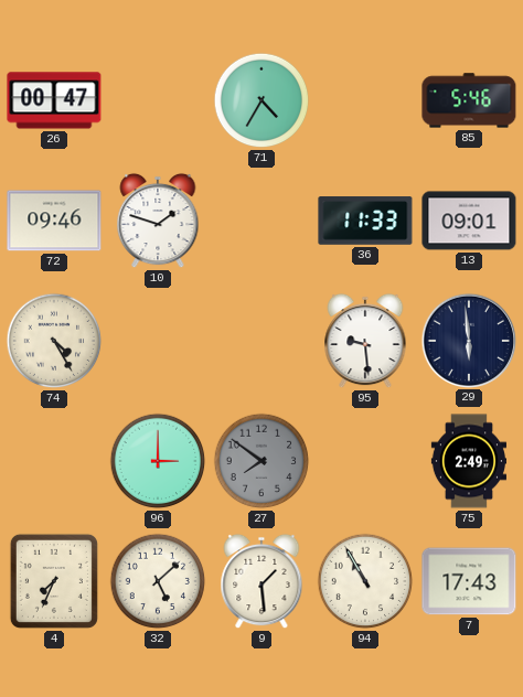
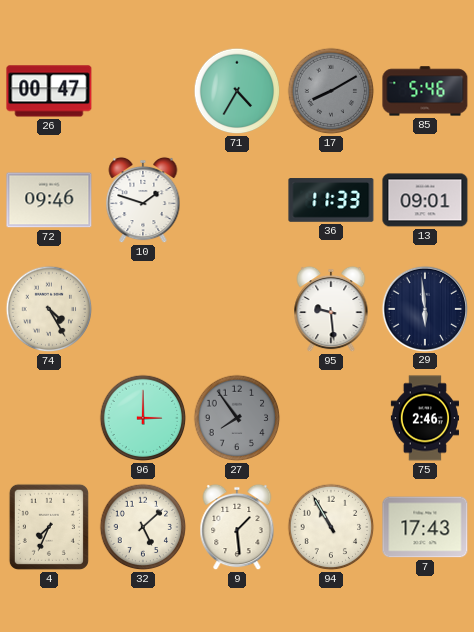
17: none -> 8:10 (331, 91)
27: 7:51 -> 7:54 (237, 418)
75: 2:49 -> 2:46 (424, 418)
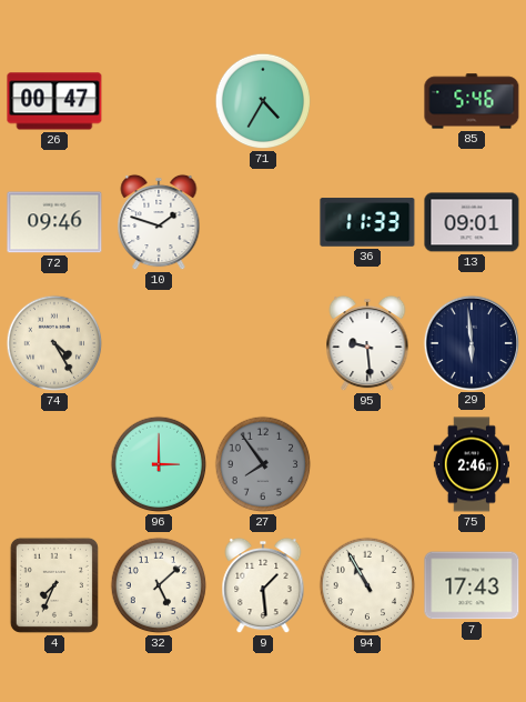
17: 8:10 -> none (331, 91)
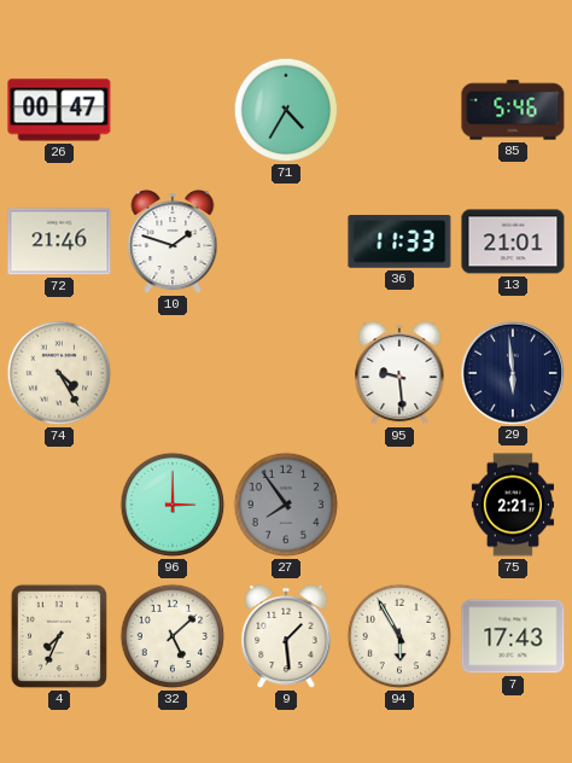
72: 09:46 -> 21:46 (59, 241)
13: 09:01 -> 21:01 (513, 241)
75: 2:46 -> 2:21 (512, 505)
94: 10:55 -> 5:55 (399, 636)
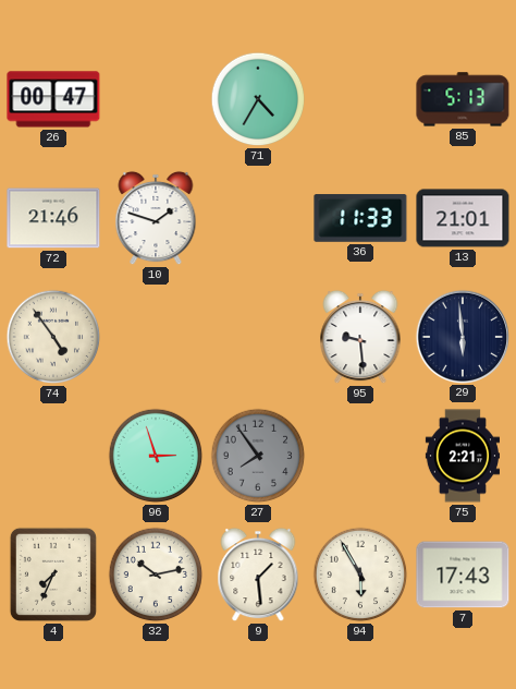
85: 5:46 -> 5:13 (463, 99)
74: 4:25 -> 4:54 (53, 337)
96: 3:00 -> 2:57 (156, 456)
32: 5:08 -> 10:13 (156, 575)
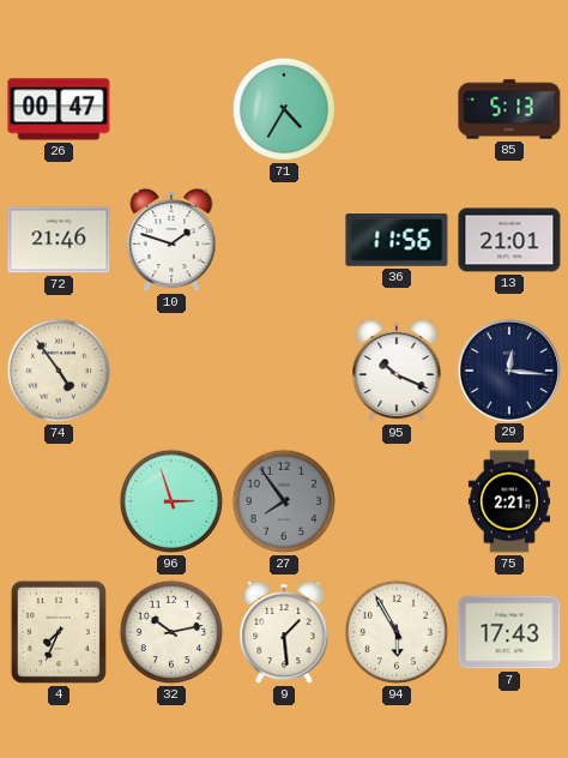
36: 11:33 -> 11:56 (397, 240)
95: 9:29 -> 10:19 (397, 371)
29: 5:59 -> 12:16 (508, 369)
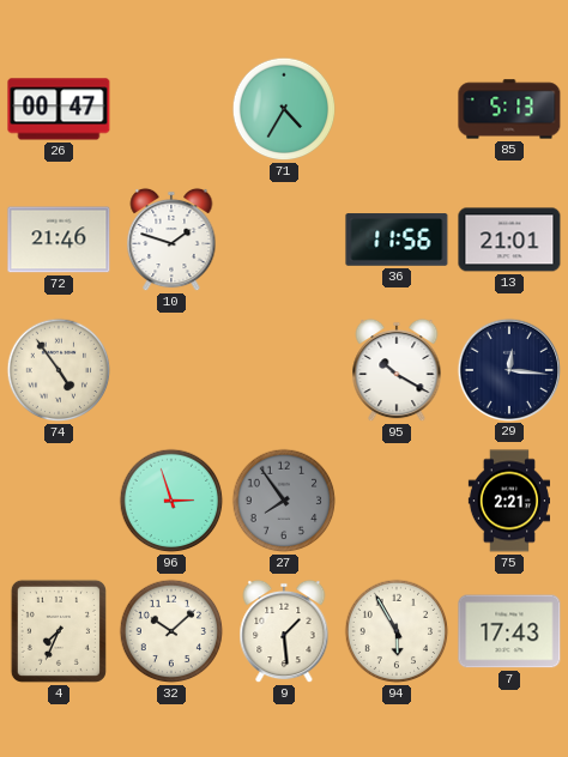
95: 10:19 -> 10:20 (397, 370)
32: 10:13 -> 10:08 (171, 631)
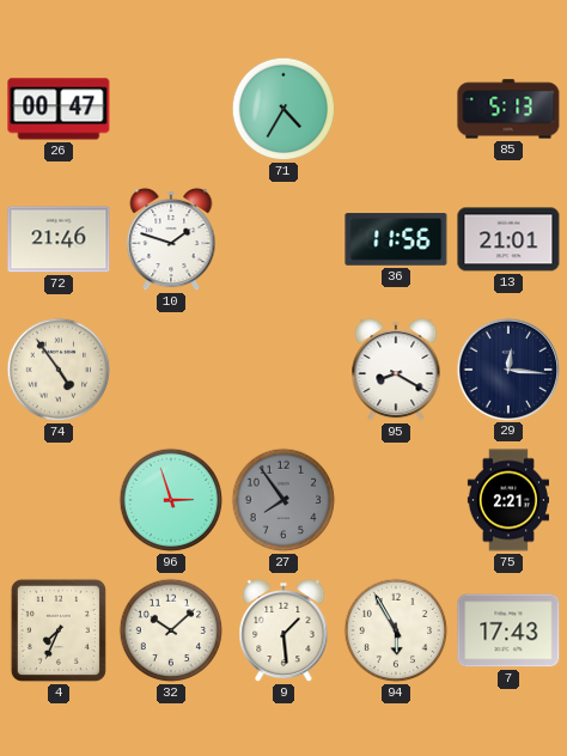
95: 10:20 -> 8:20 (396, 370)
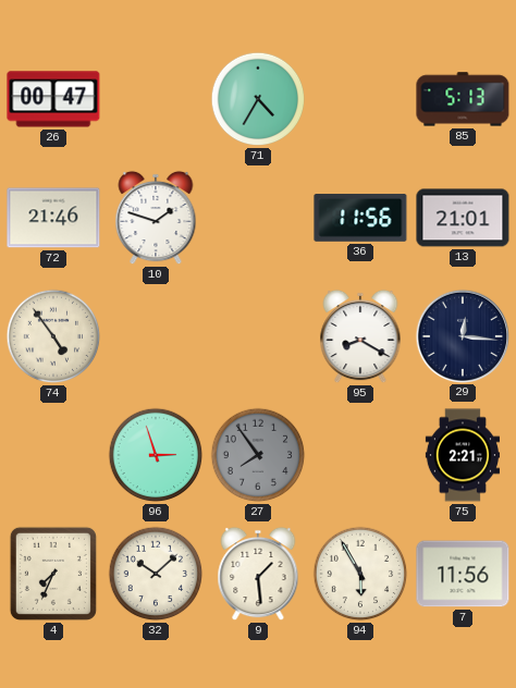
7: 17:43 -> 11:56 (463, 574)
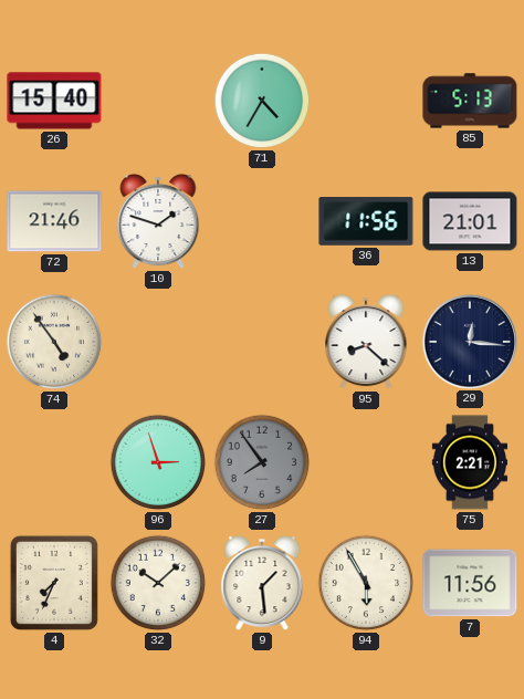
26: 00:47 -> 15:40 (54, 101)
95: 8:20 -> 8:22 (366, 342)
